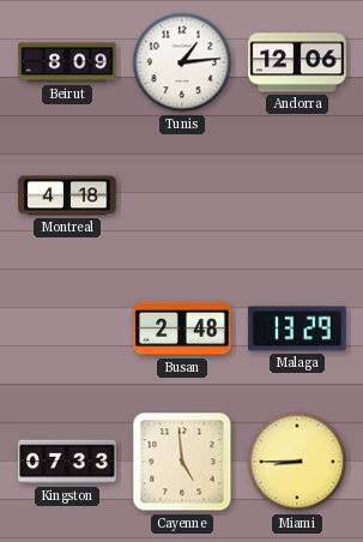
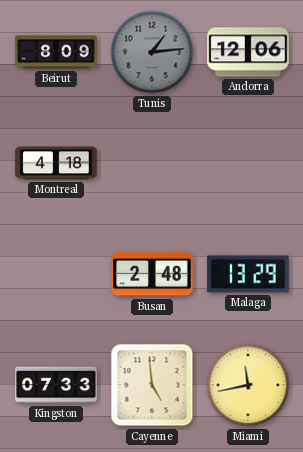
Tunis dial: white -> grey (152, 52)
Miami: 8:45 -> 11:43 (248, 385)
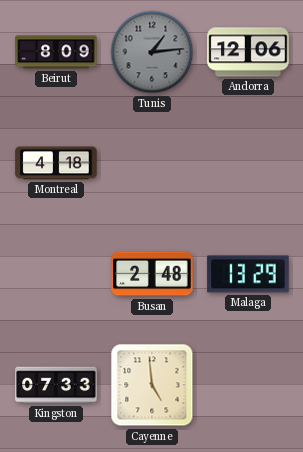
Miami: 11:43 -> none (248, 385)
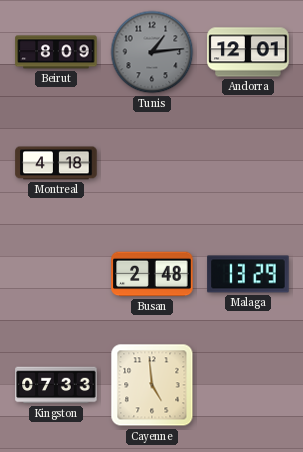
Andorra: 12:06 -> 12:01 (248, 52)
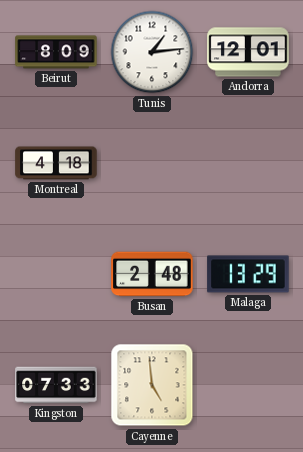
Tunis dial: grey -> white (152, 52)
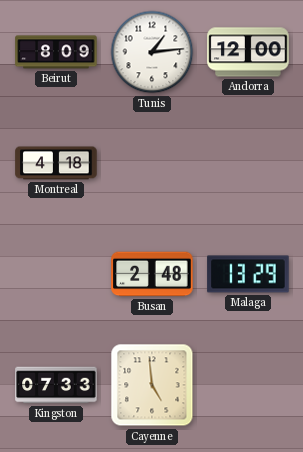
Andorra: 12:01 -> 12:00 (248, 52)
